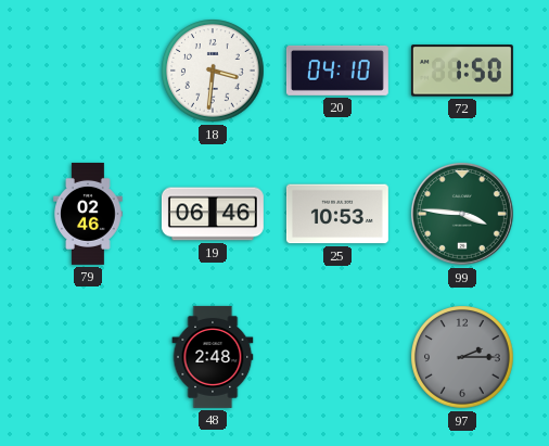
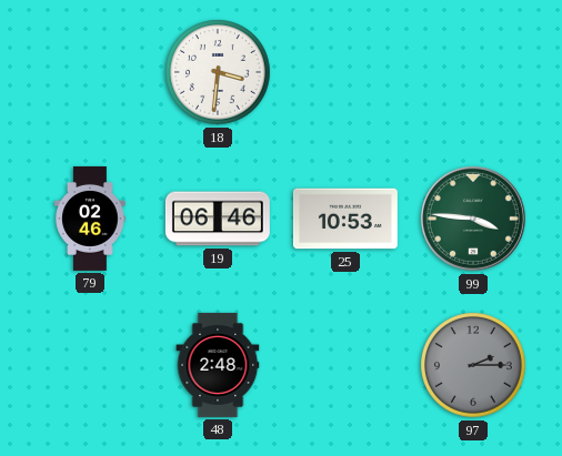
20: 04:10 -> none (337, 71)
72: 1:50 -> none (462, 71)
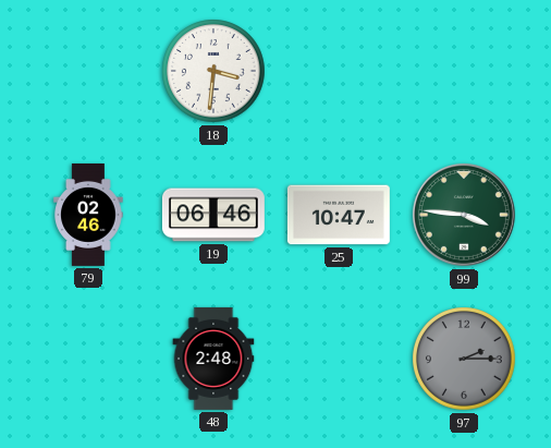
25: 10:53 -> 10:47 (339, 215)
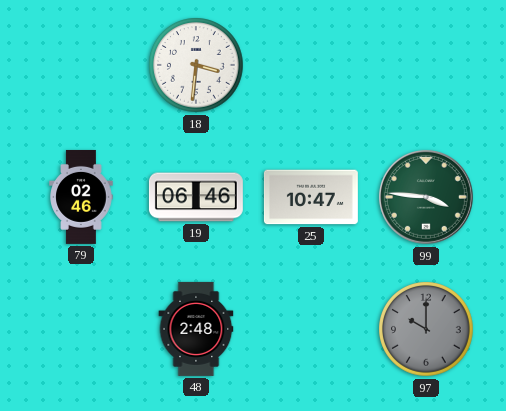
97: 2:15 -> 10:00 (426, 329)
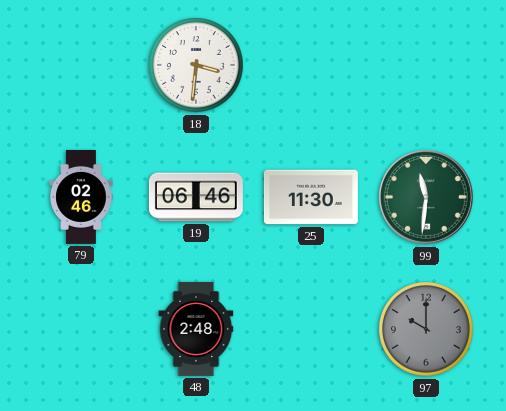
25: 10:47 -> 11:30 (311, 197)
99: 3:46 -> 11:31 (426, 197)
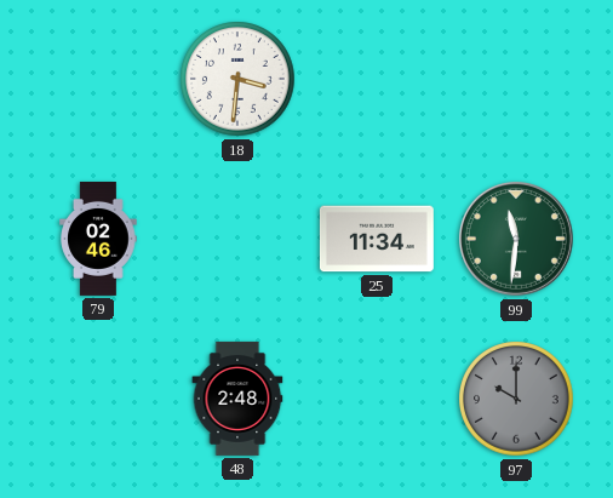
19: 06:46 -> none (196, 197)
25: 11:30 -> 11:34 (377, 239)
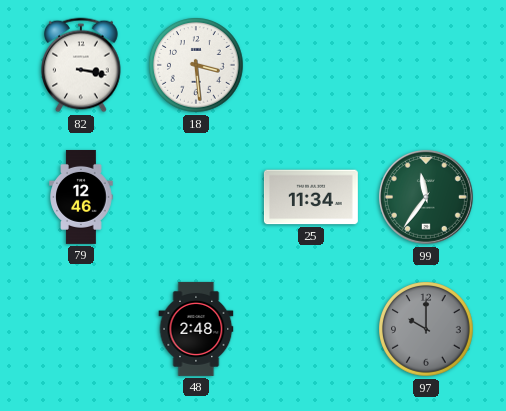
82: none -> 3:17 (82, 65)
18: 3:31 -> 3:29 (196, 65)
79: 02:46 -> 12:46 (81, 197)
99: 11:31 -> 11:36 (426, 197)
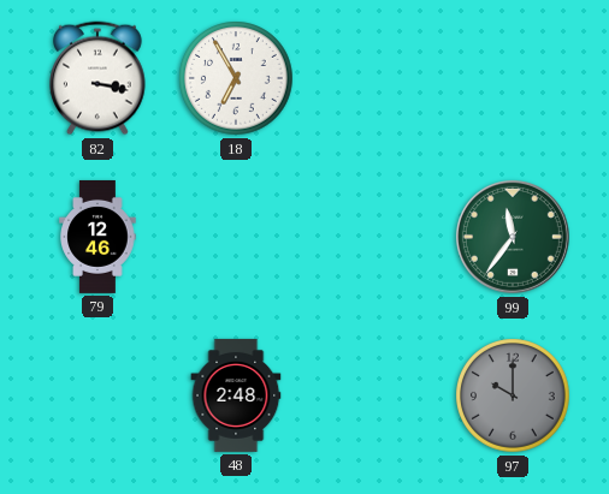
18: 3:29 -> 6:55 (236, 78)
25: 11:34 -> none (311, 197)
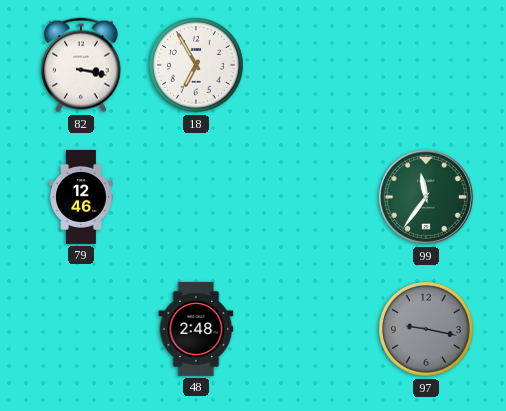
97: 10:00 -> 9:17 (426, 329)
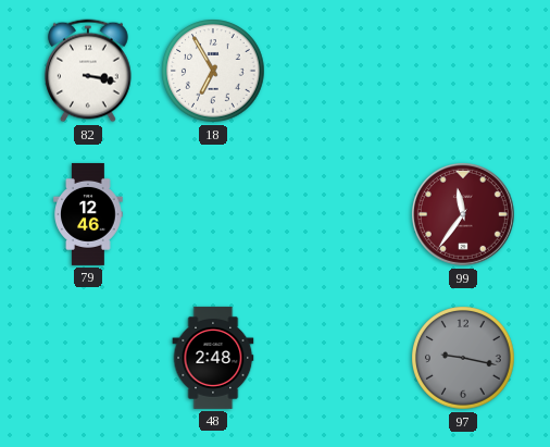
99 dial: green -> burgundy (463, 214)
